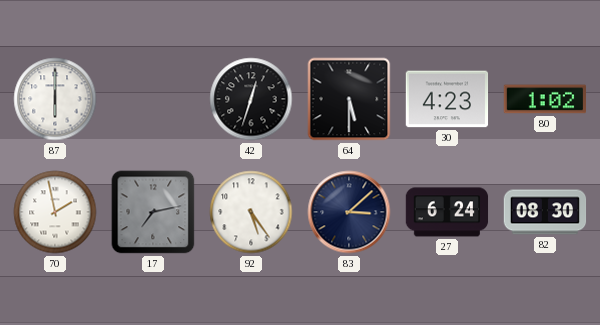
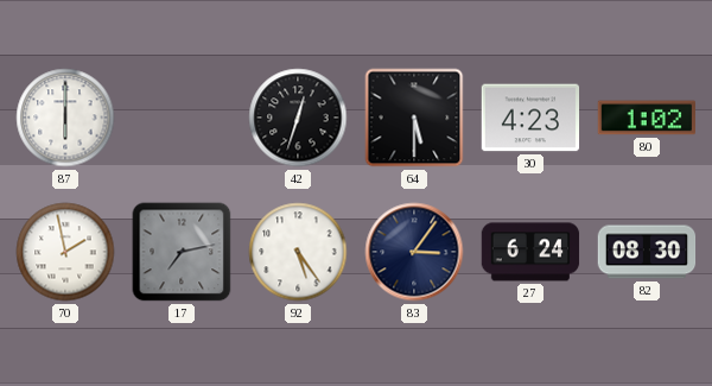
83: 3:08 -> 3:06 (414, 252)
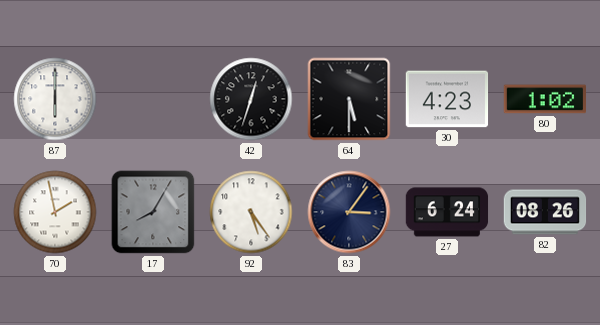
17: 7:13 -> 8:05 (153, 212)
82: 08:30 -> 08:26 (545, 212)
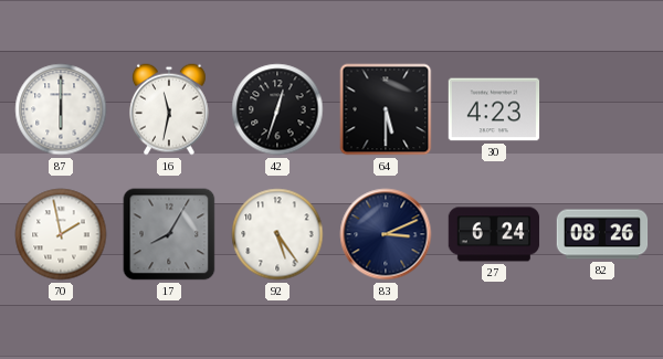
16: none -> 11:32 (170, 109)
80: 1:02 -> none (544, 99)
83: 3:06 -> 3:11 (386, 234)
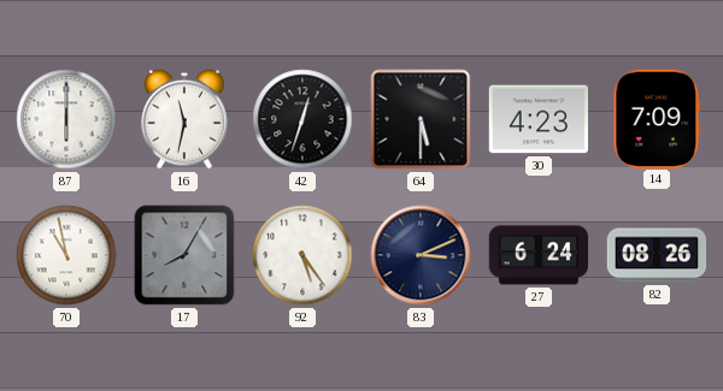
14: none -> 7:09 (657, 118)
70: 1:58 -> 10:58 (66, 255)
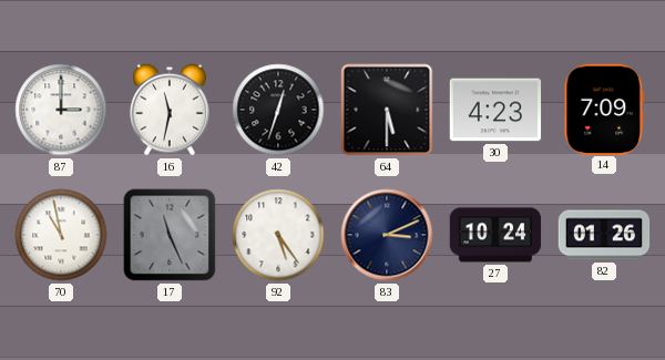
87: 6:00 -> 3:00 (61, 110)
17: 8:05 -> 11:26 (170, 235)
27: 6:24 -> 10:24 (495, 235)
82: 08:26 -> 01:26 (604, 235)
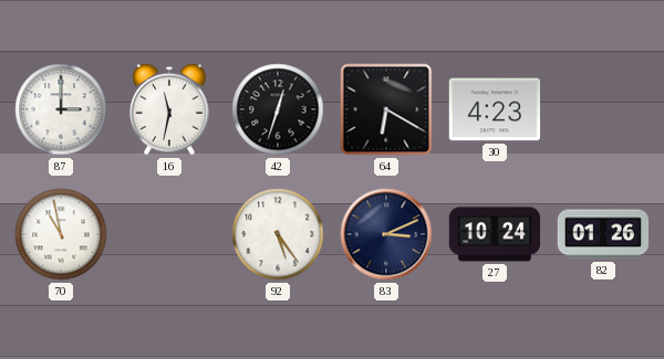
64: 5:30 -> 6:20 (386, 109)
14: 7:09 -> none (604, 109)
17: 11:26 -> none (170, 235)
